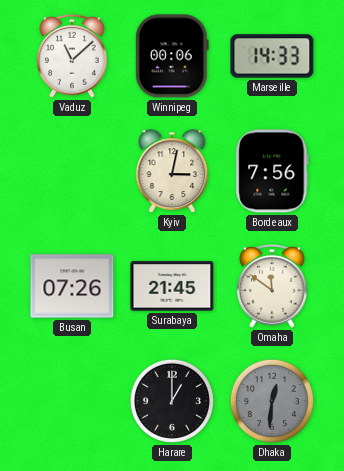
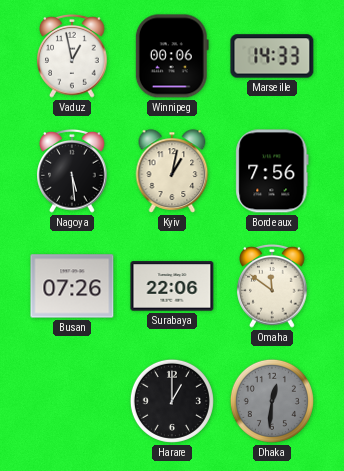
Vaduz: 11:08 -> 12:58 (72, 57)
Nagoya: none -> 5:29 (72, 172)
Kyiv: 3:02 -> 1:02 (172, 171)
Surabaya: 21:45 -> 22:06 (172, 286)
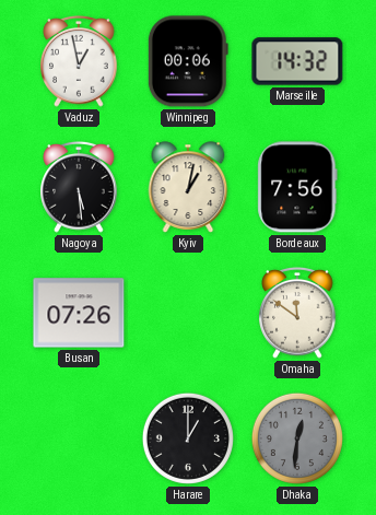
Marseille: 14:33 -> 14:32 (297, 61)
Surabaya: 22:06 -> none (172, 286)
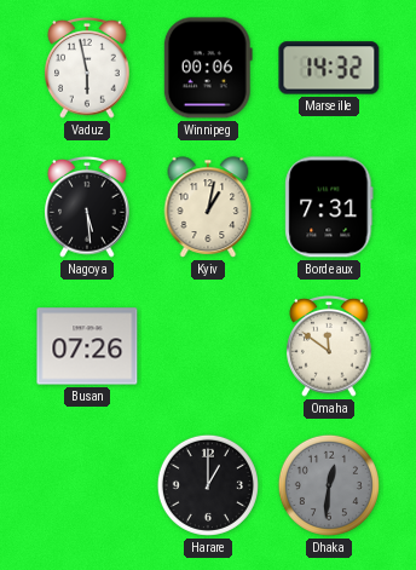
Vaduz: 12:58 -> 5:58 (87, 69)
Bordeaux: 7:56 -> 7:31 (329, 207)
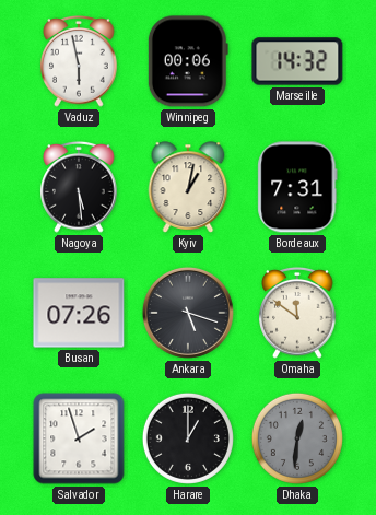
Ankara: none -> 5:18 (188, 313)
Salvador: none -> 1:57 (79, 438)
